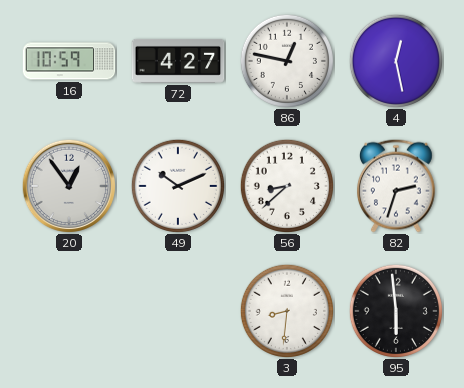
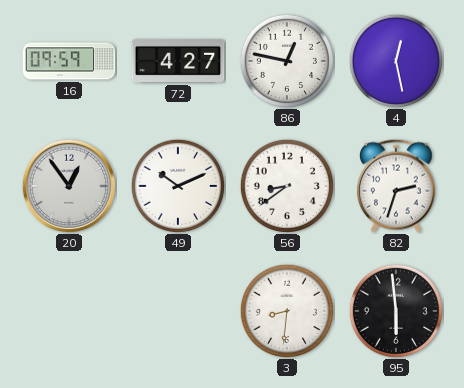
16: 10:59 -> 09:59 (69, 61)
56: 8:38 -> 8:39 (287, 186)
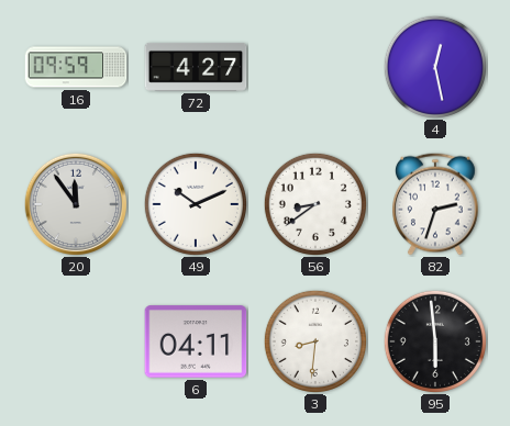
86: 12:47 -> none (287, 61)
20: 12:54 -> 11:54 (75, 203)
6: none -> 04:11 (196, 341)
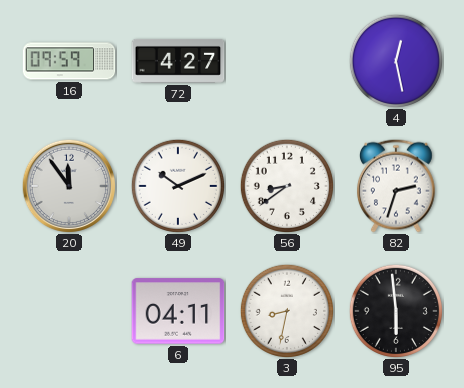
3: 8:31 -> 8:32 (287, 311)
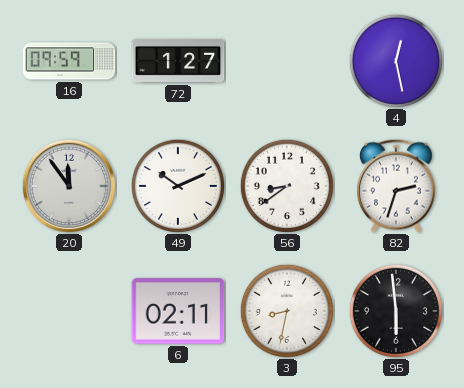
72: 4:27 -> 1:27 (178, 61)
6: 04:11 -> 02:11 (178, 311)
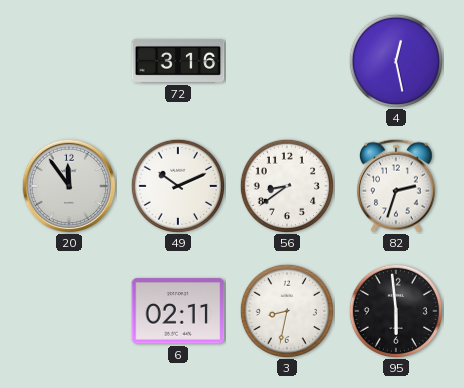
16: 09:59 -> none (69, 61)
72: 1:27 -> 3:16 (178, 61)
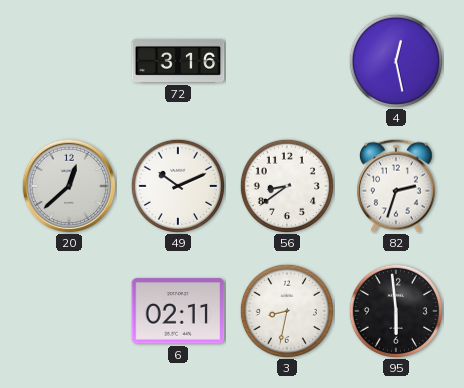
20: 11:54 -> 12:38 (68, 185)
